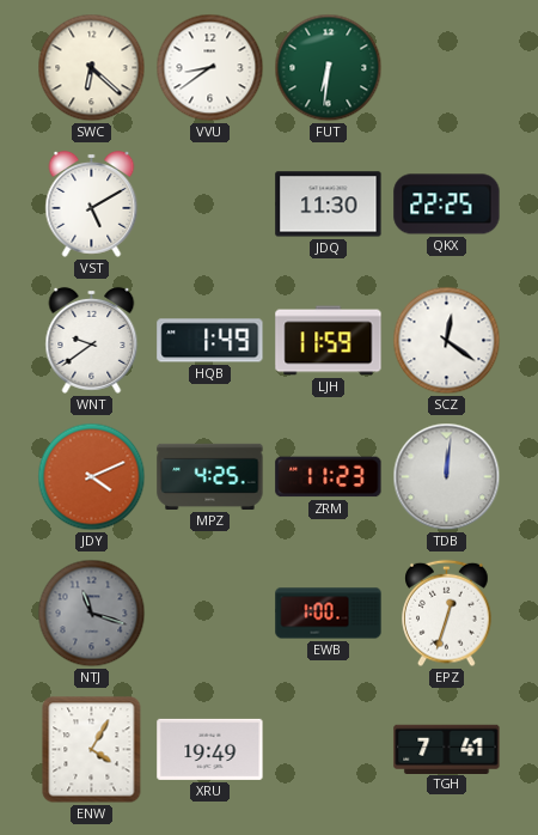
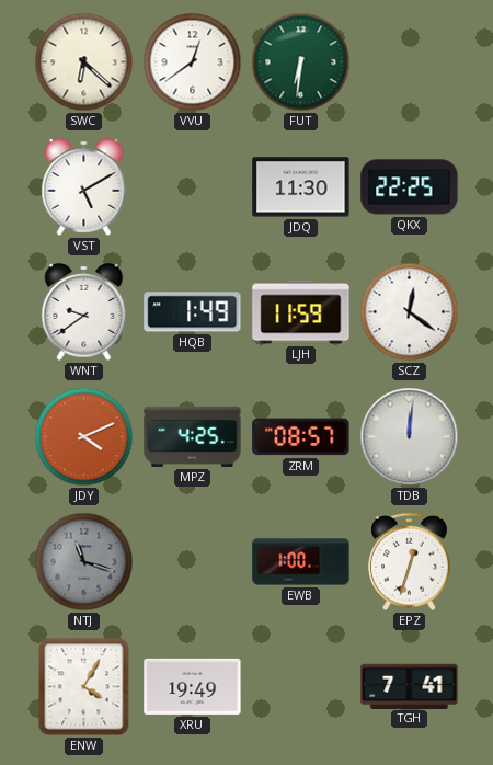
VVU: 8:39 -> 12:39 (193, 62)
ZRM: 11:23 -> 08:57 (301, 437)
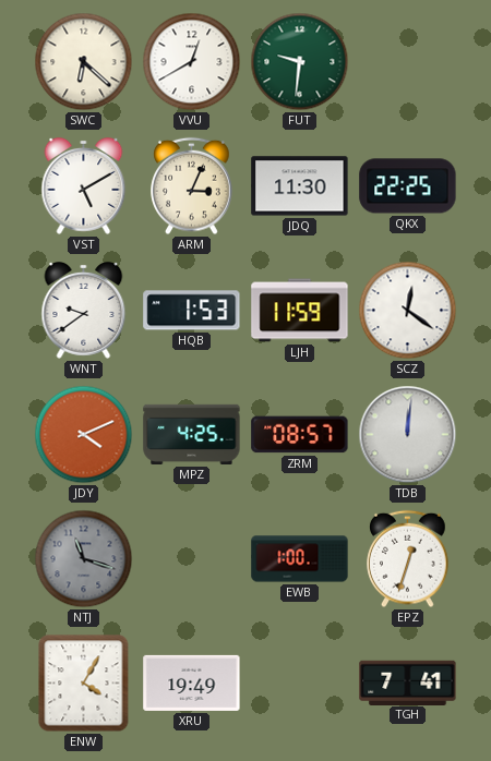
VVU: 12:39 -> 12:40 (192, 62)
FUT: 6:31 -> 9:31 (300, 62)
ARM: none -> 3:04 (192, 186)
HQB: 1:49 -> 1:53 (192, 311)
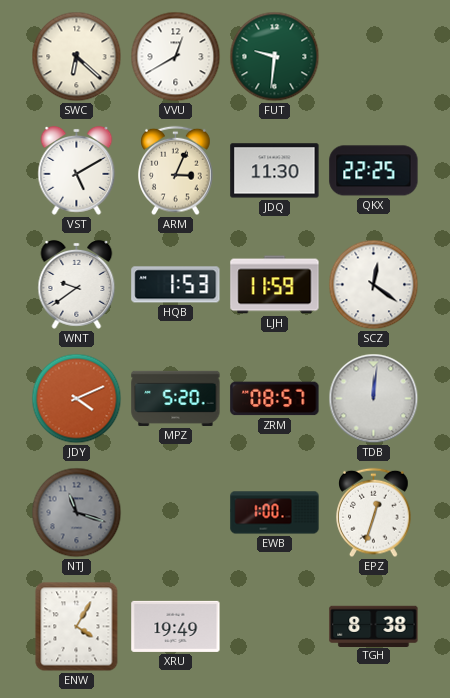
MPZ: 4:25 -> 5:20 (176, 398)
TGH: 7:41 -> 8:38 (374, 626)
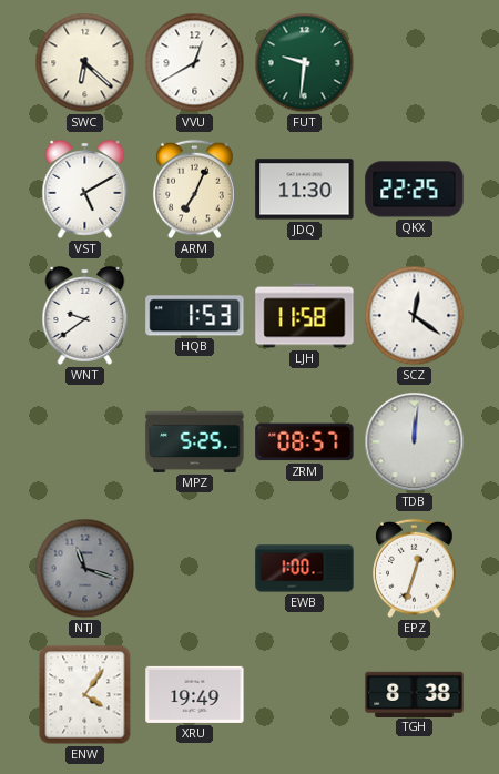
ARM: 3:04 -> 7:04 (195, 190)
LJH: 11:59 -> 11:58 (305, 316)
JDY: 4:11 -> none (77, 399)
MPZ: 5:20 -> 5:25 (195, 441)
ENW: 4:05 -> 4:06 (85, 695)
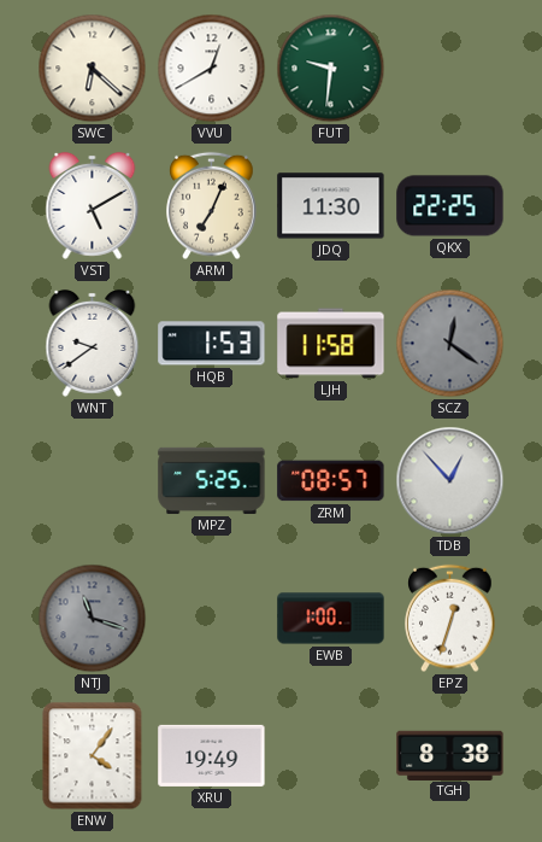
SCZ dial: white -> grey (450, 344)
TDB: 12:01 -> 12:53 (450, 481)
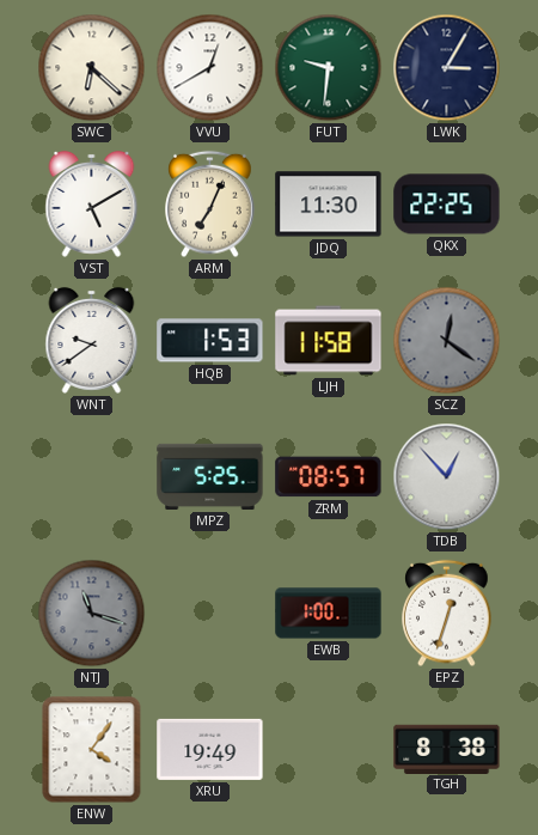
LWK: none -> 3:05 (447, 68)
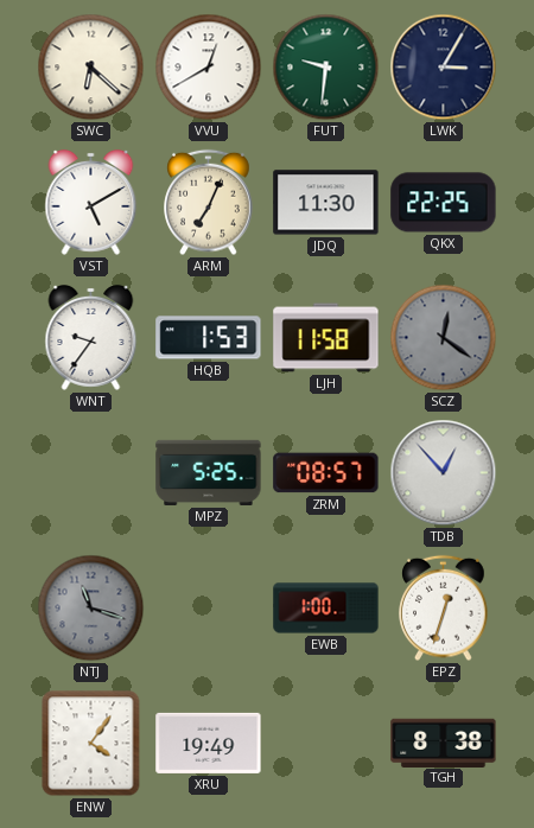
WNT: 9:39 -> 9:36 (91, 337)
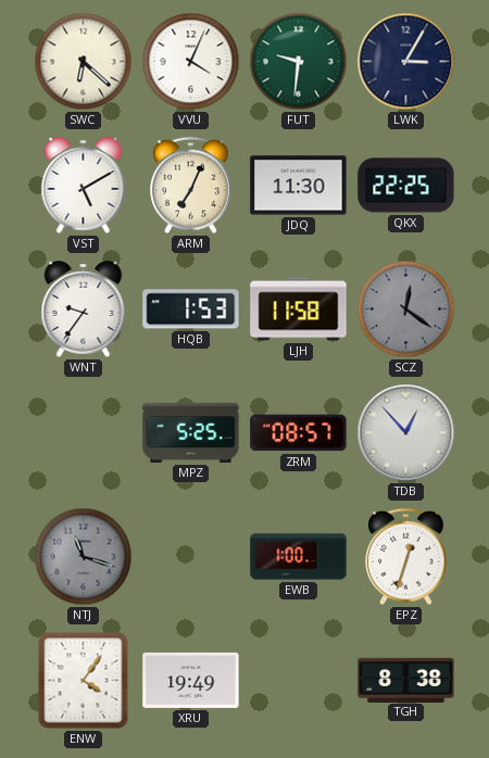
VVU: 12:40 -> 4:04 (191, 62)
